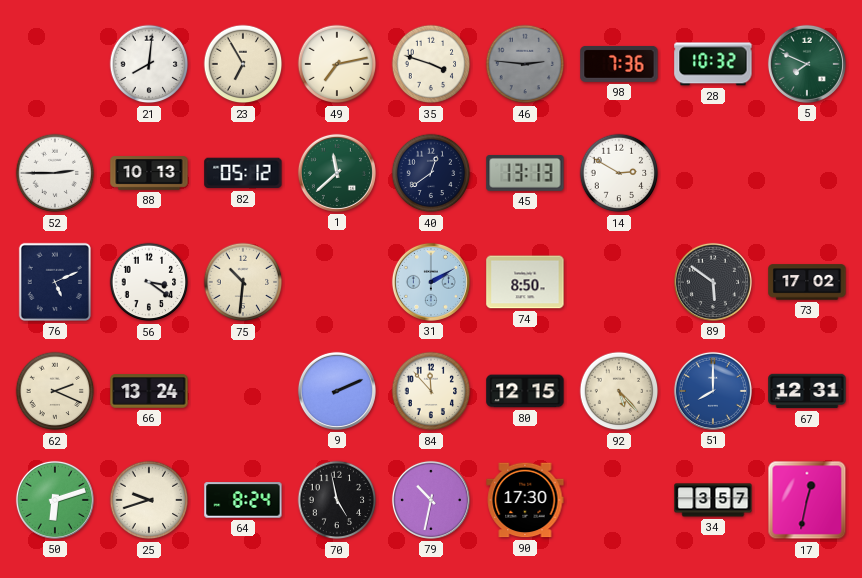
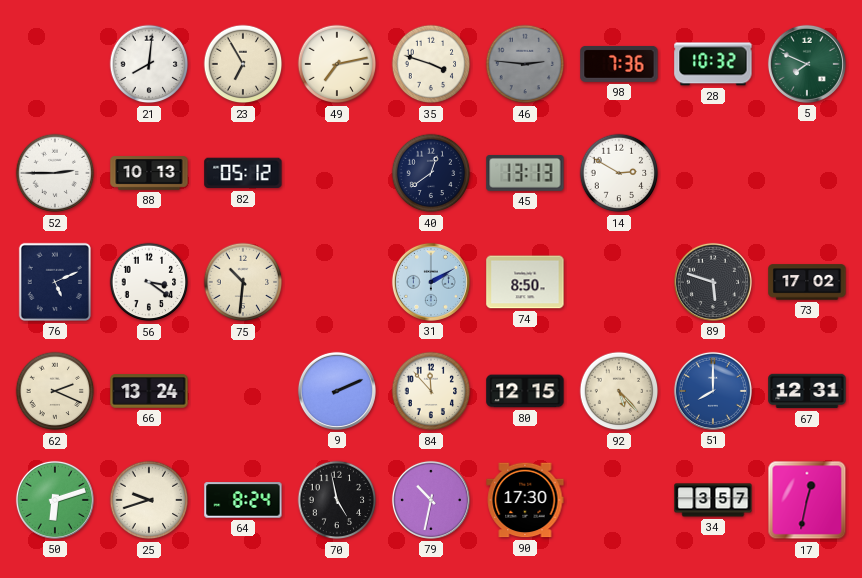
1: 11:38 -> none (337, 173)
89: 5:51 -> 5:48 (713, 282)
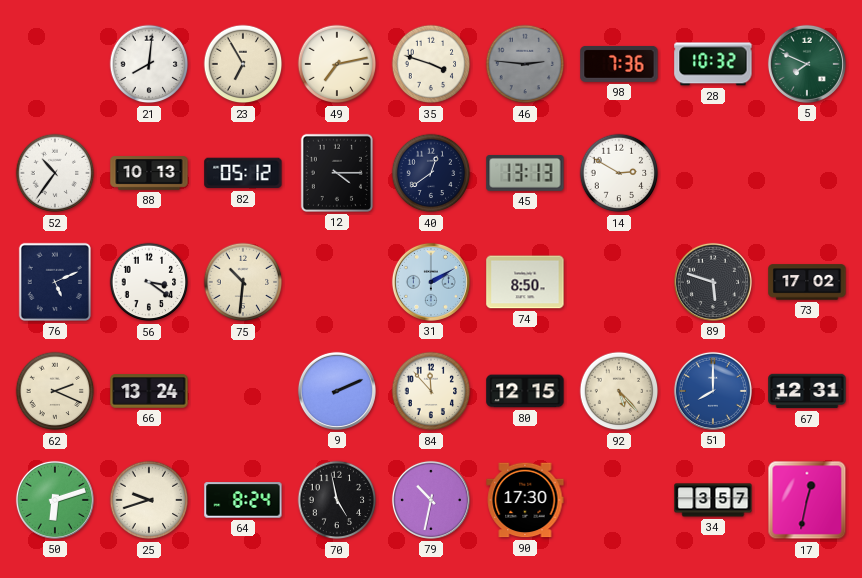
52: 2:45 -> 10:36 (55, 173)
12: none -> 4:15 (337, 173)
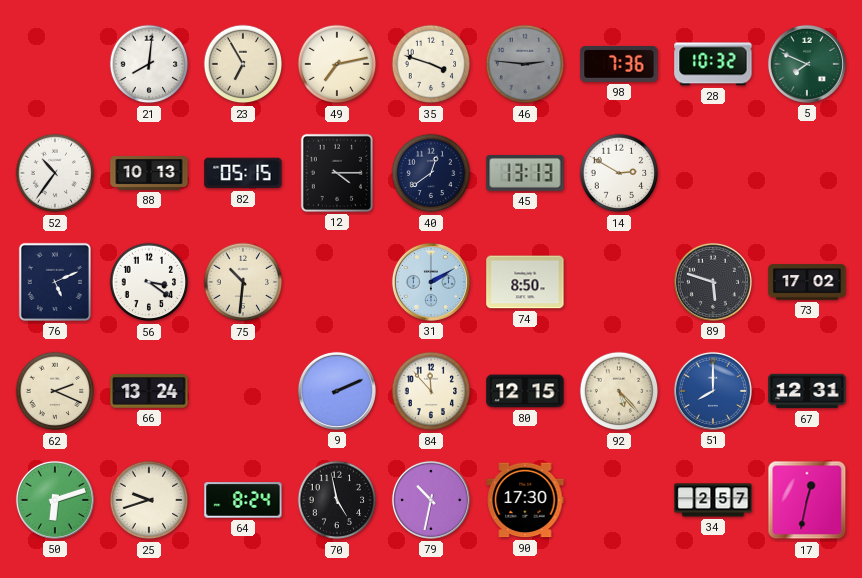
82: 05:12 -> 05:15 (243, 173)
34: 3:57 -> 2:57 (713, 500)
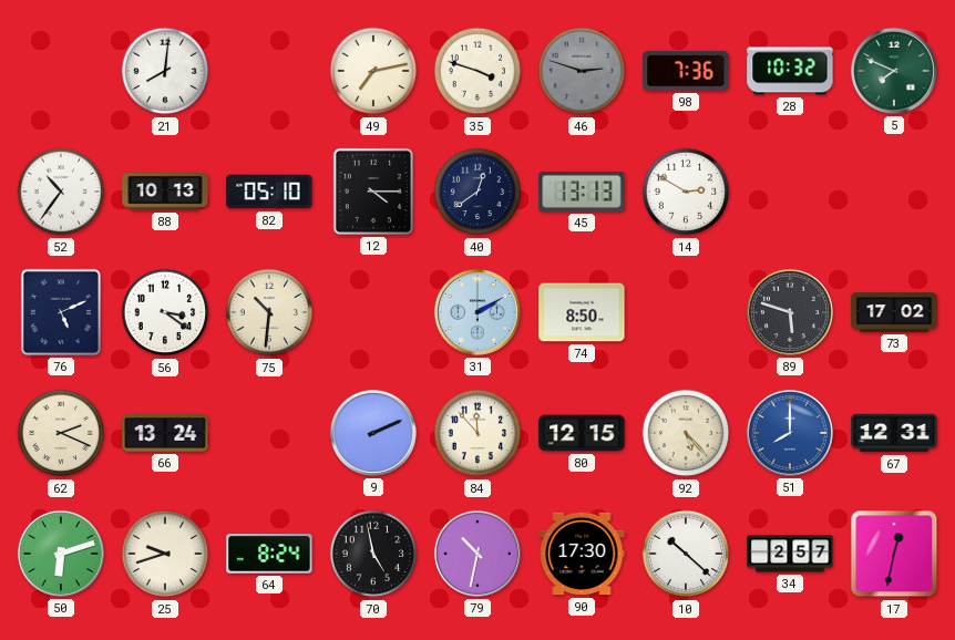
23: 6:55 -> none (243, 64)
46: 2:46 -> 2:48 (582, 71)
82: 05:15 -> 05:10 (269, 192)
10: none -> 10:22 (686, 554)
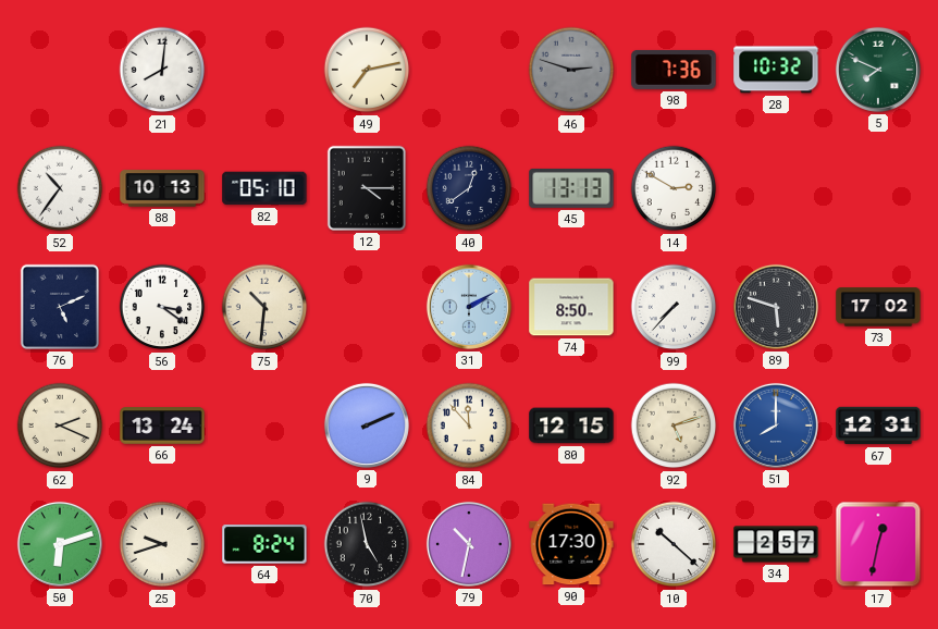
35: 3:48 -> none (477, 71)
99: none -> 7:37 (674, 307)
92: 5:23 -> 5:12 (674, 425)
